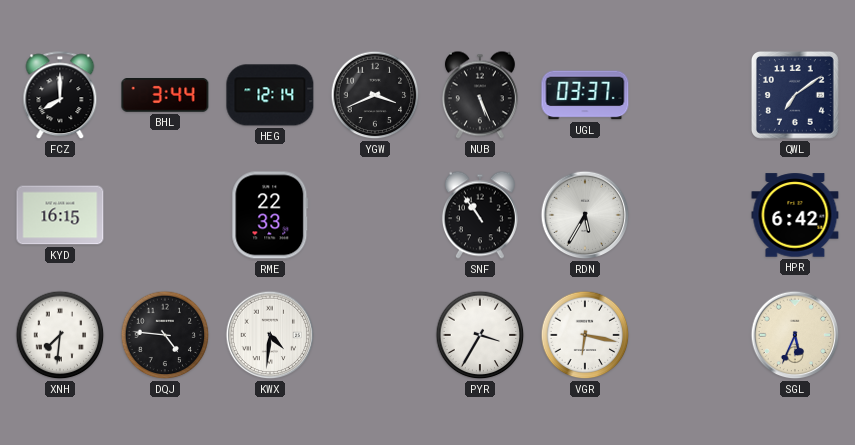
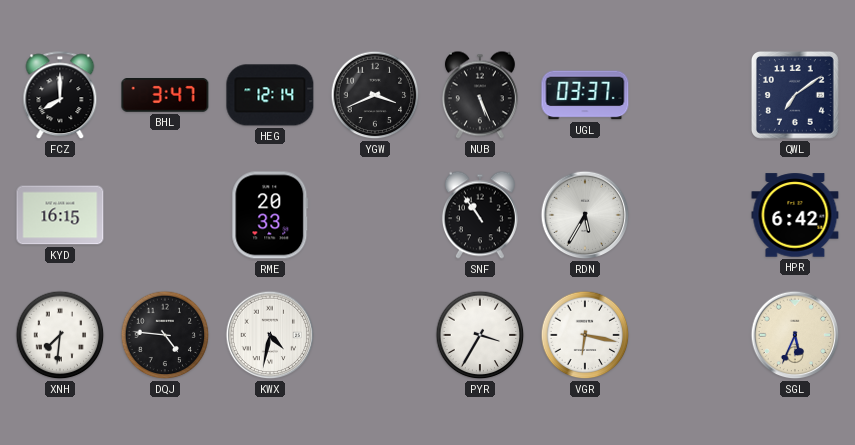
BHL: 3:44 -> 3:47 (165, 95)
RME: 22:33 -> 20:33 (270, 215)
KWX: 4:31 -> 4:32 (270, 335)
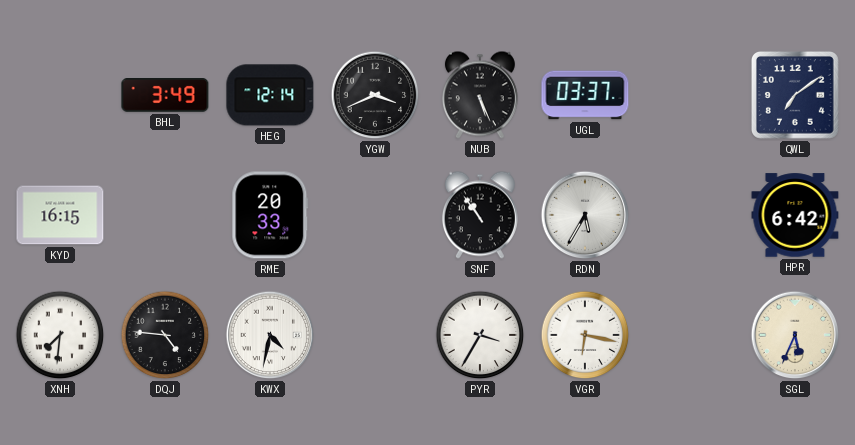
FCZ: 8:00 -> none (60, 96)
BHL: 3:47 -> 3:49 (165, 95)
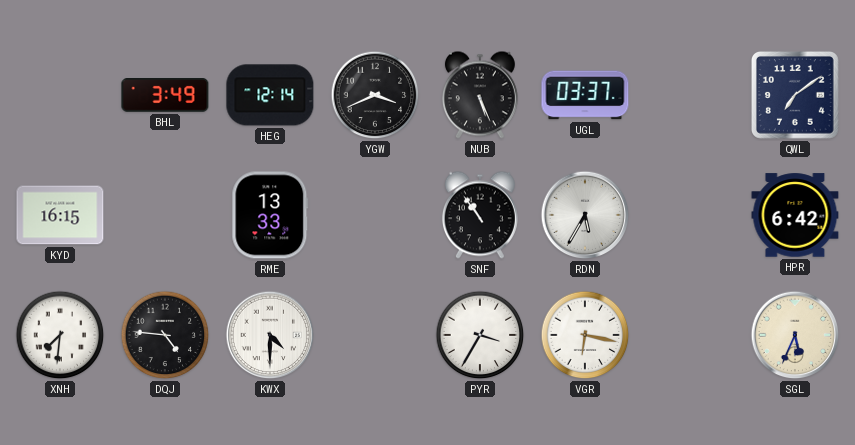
RME: 20:33 -> 13:33 (270, 215)
KWX: 4:32 -> 4:30 (270, 335)
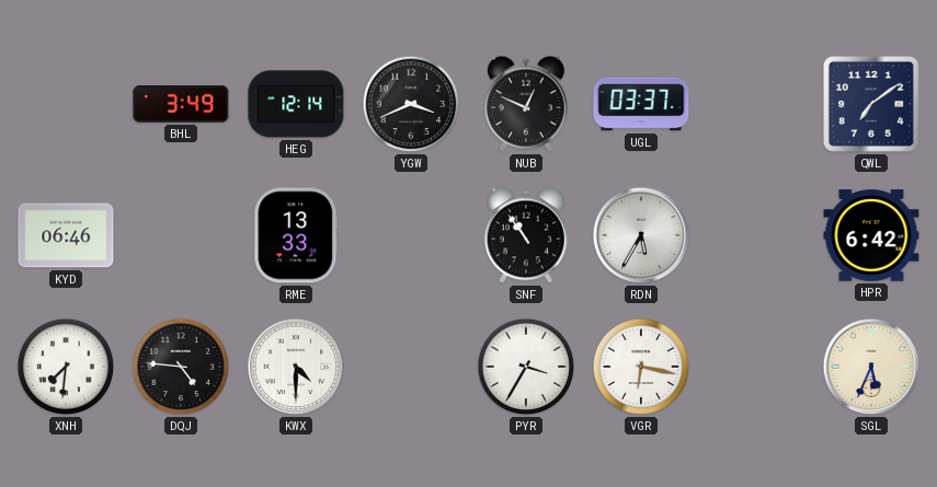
NUB: 5:26 -> 12:49 (526, 104)
KYD: 16:15 -> 06:46 (66, 235)
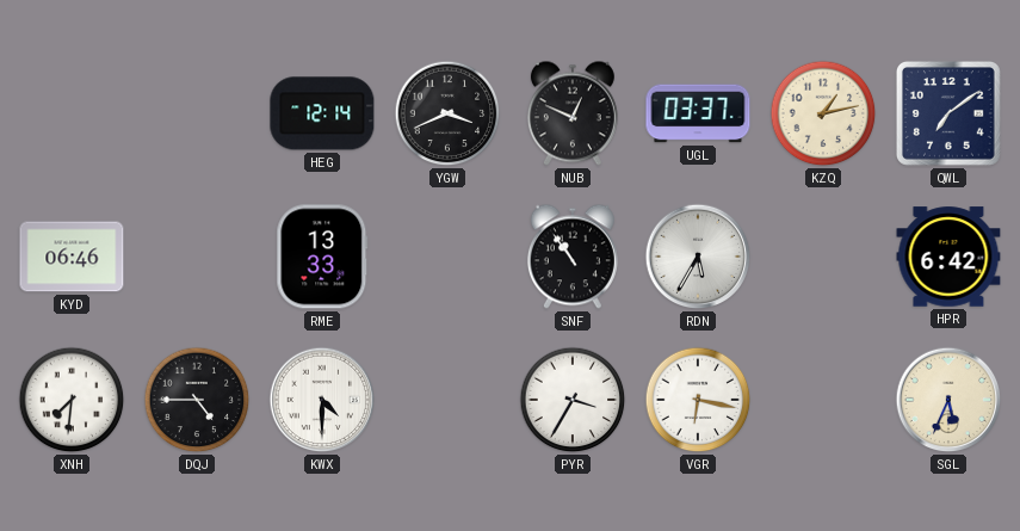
BHL: 3:49 -> none (181, 104)
KZQ: none -> 1:13 (823, 113)
DQJ: 4:46 -> 4:45 (197, 400)
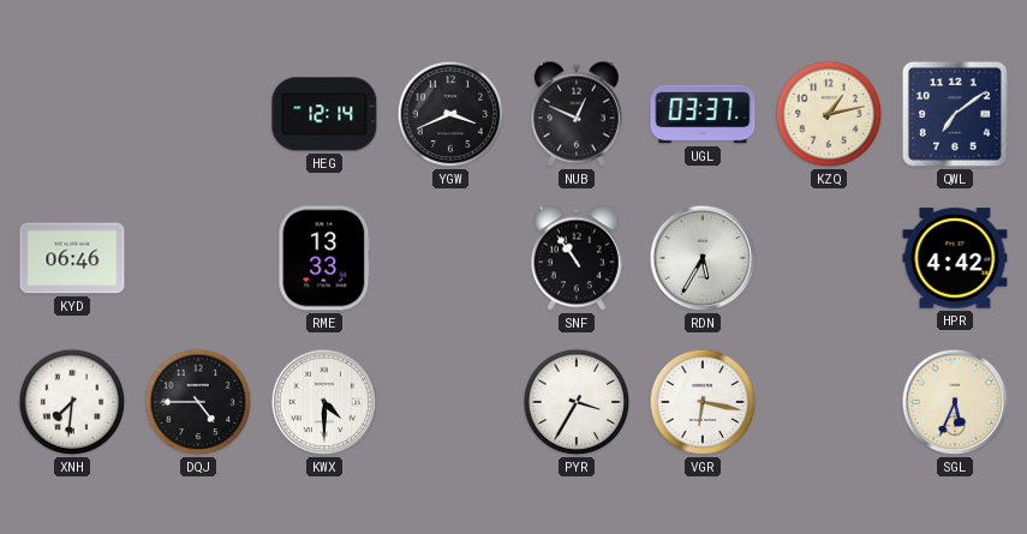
HPR: 6:42 -> 4:42 (955, 258)
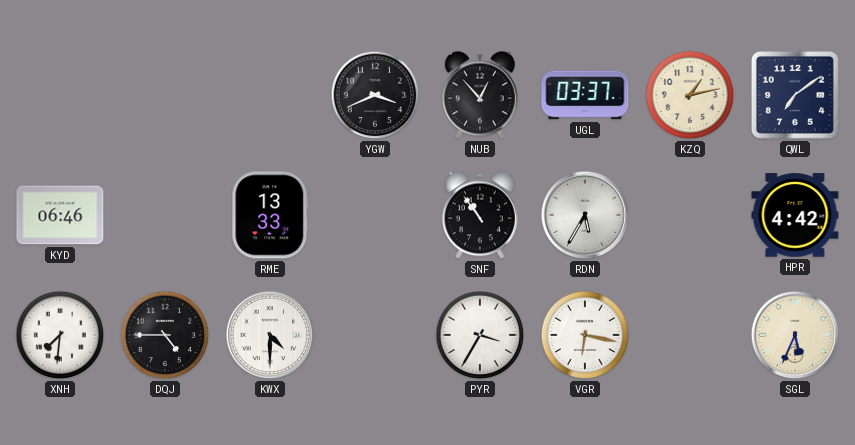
HEG: 12:14 -> none (324, 114)
NUB: 12:49 -> 12:53 (480, 95)
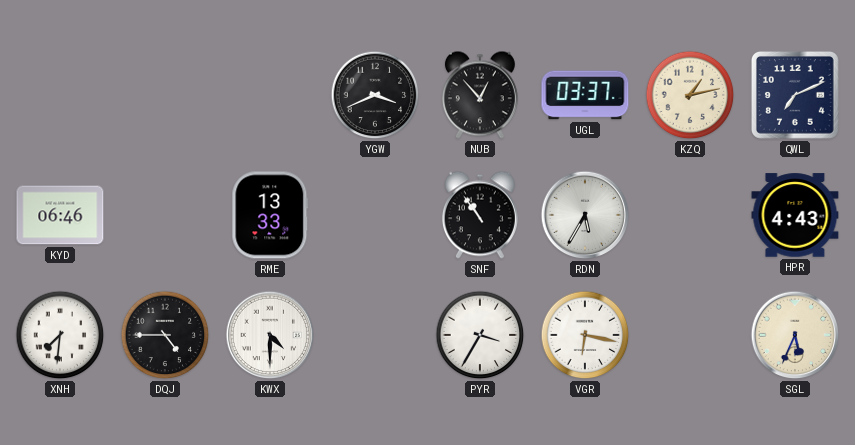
QWL: 7:09 -> 7:11 (795, 95)
HPR: 4:42 -> 4:43 (795, 215)
